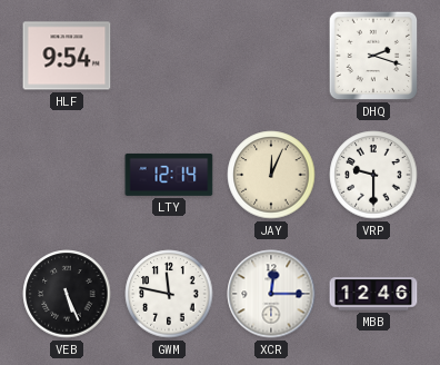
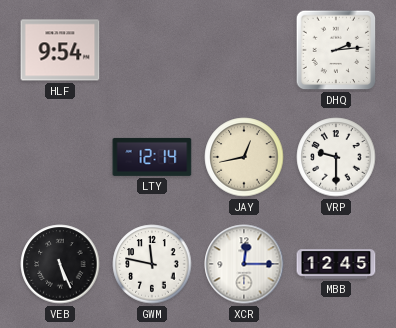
DHQ: 2:18 -> 2:14 (336, 50)
JAY: 12:04 -> 12:43 (244, 157)
MBB: 12:46 -> 12:45 (336, 264)
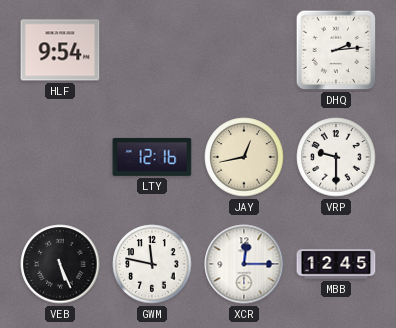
LTY: 12:14 -> 12:16 (152, 157)
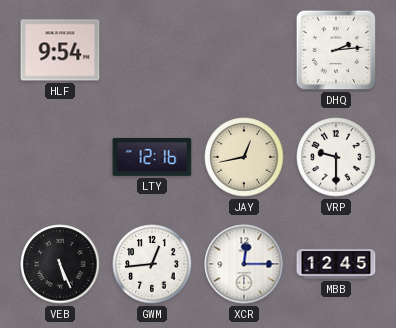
GWM: 11:47 -> 12:44 (152, 264)
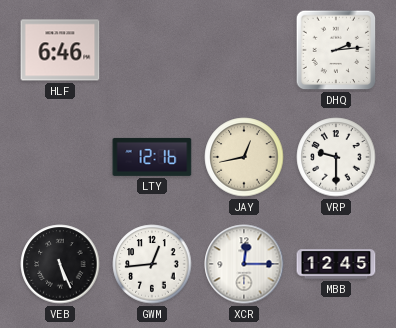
HLF: 9:54 -> 6:46 (60, 50)
